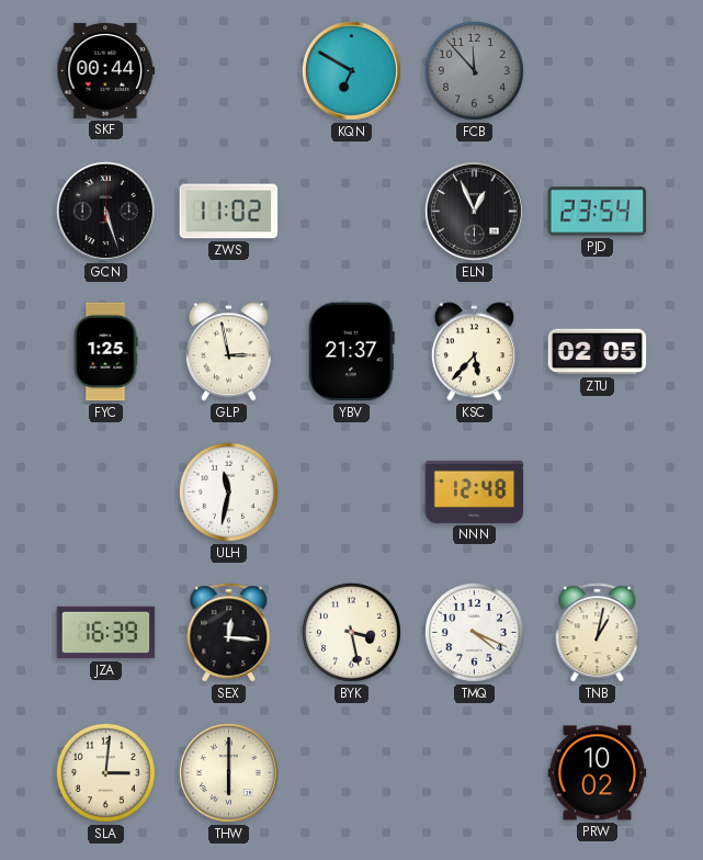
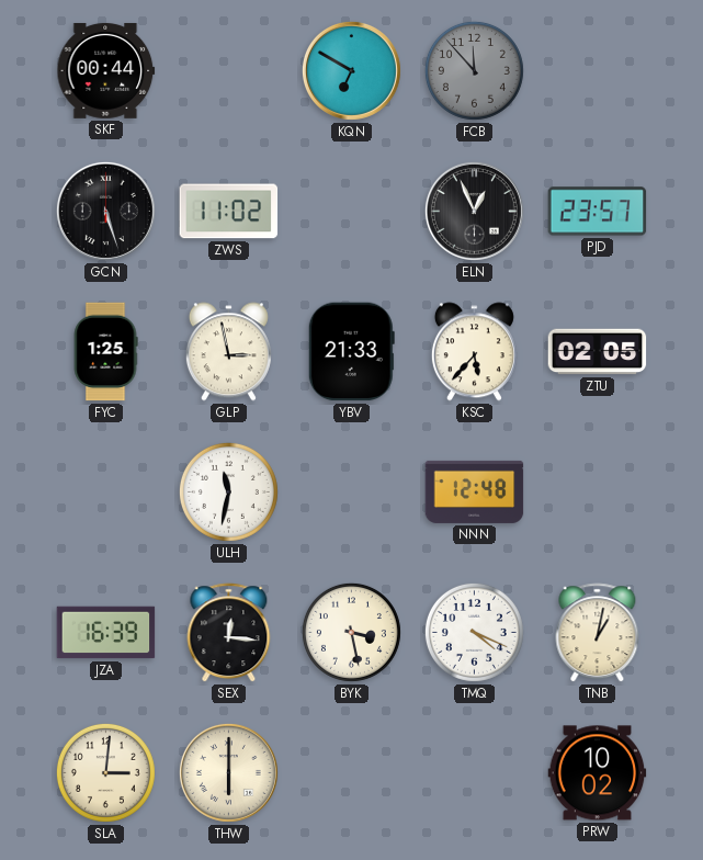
PJD: 23:54 -> 23:57 (598, 212)
YBV: 21:37 -> 21:33 (351, 352)
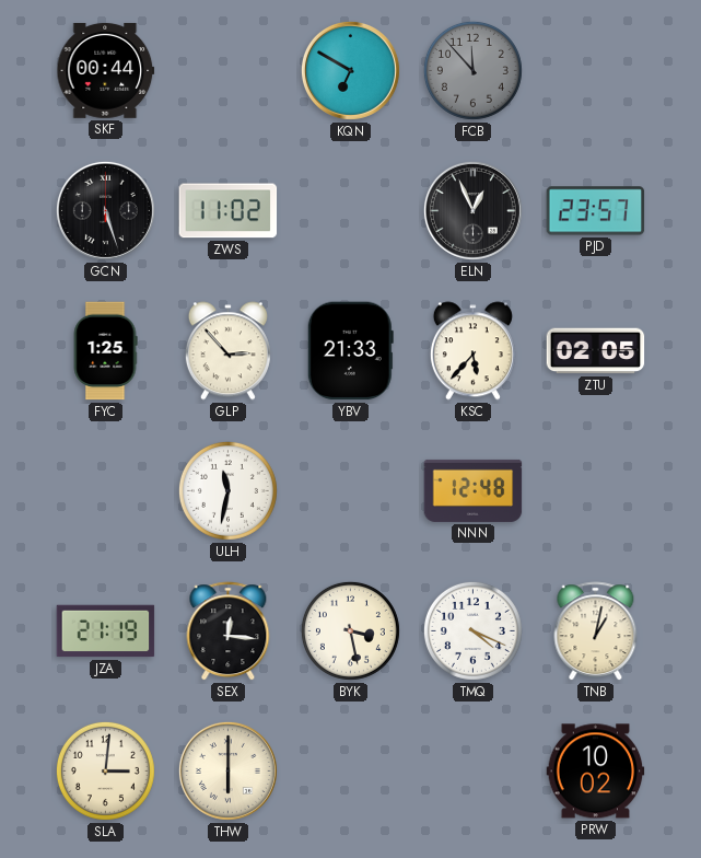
GLP: 2:58 -> 2:53 (227, 351)
JZA: 16:39 -> 21:19 (106, 631)
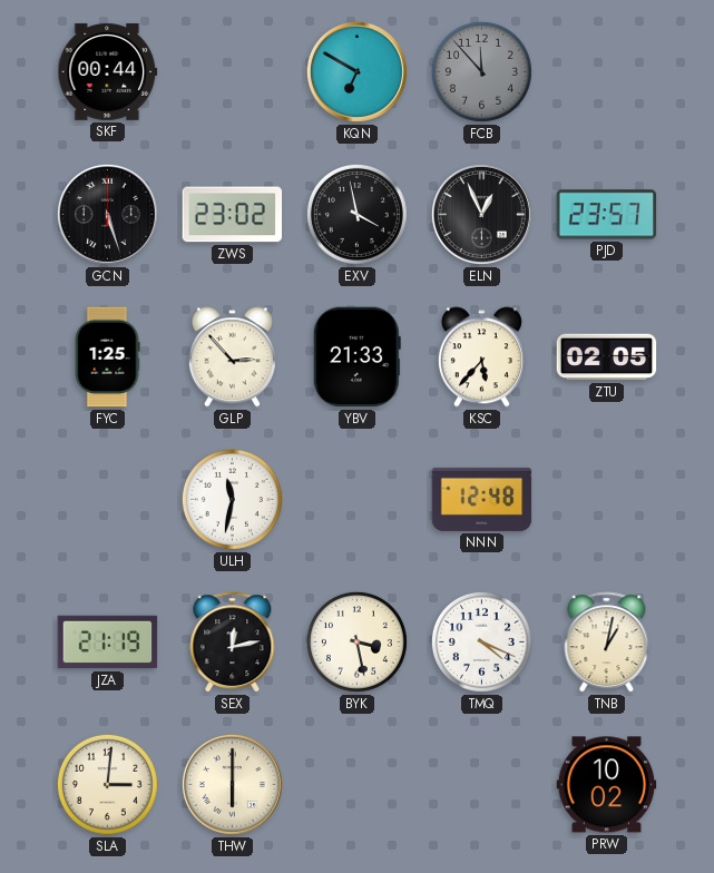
ZWS: 11:02 -> 23:02 (233, 215)
EXV: none -> 3:58 (356, 214)
SEX: 12:16 -> 12:13 (233, 643)
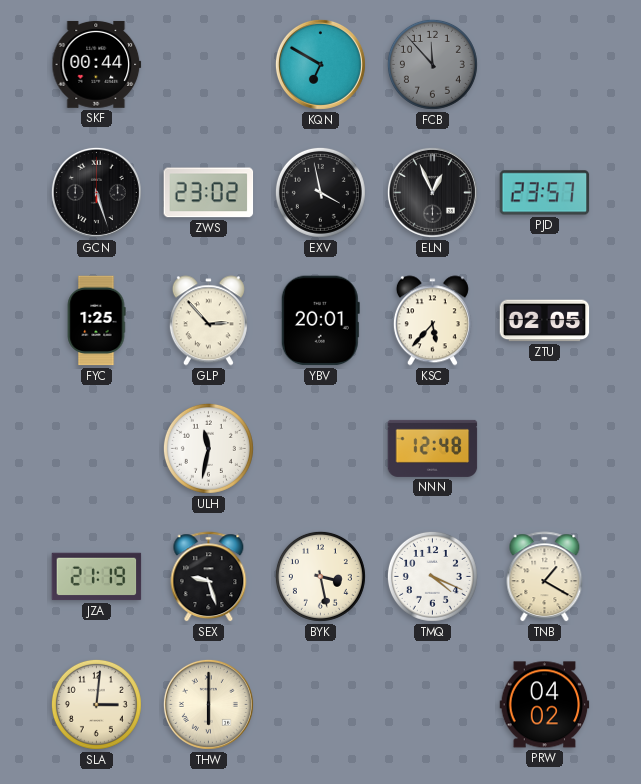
YBV: 21:33 -> 20:01 (320, 321)
SEX: 12:13 -> 9:27 (209, 577)
TNB: 1:02 -> 1:20 (545, 577)
PRW: 10:02 -> 04:02 (545, 705)
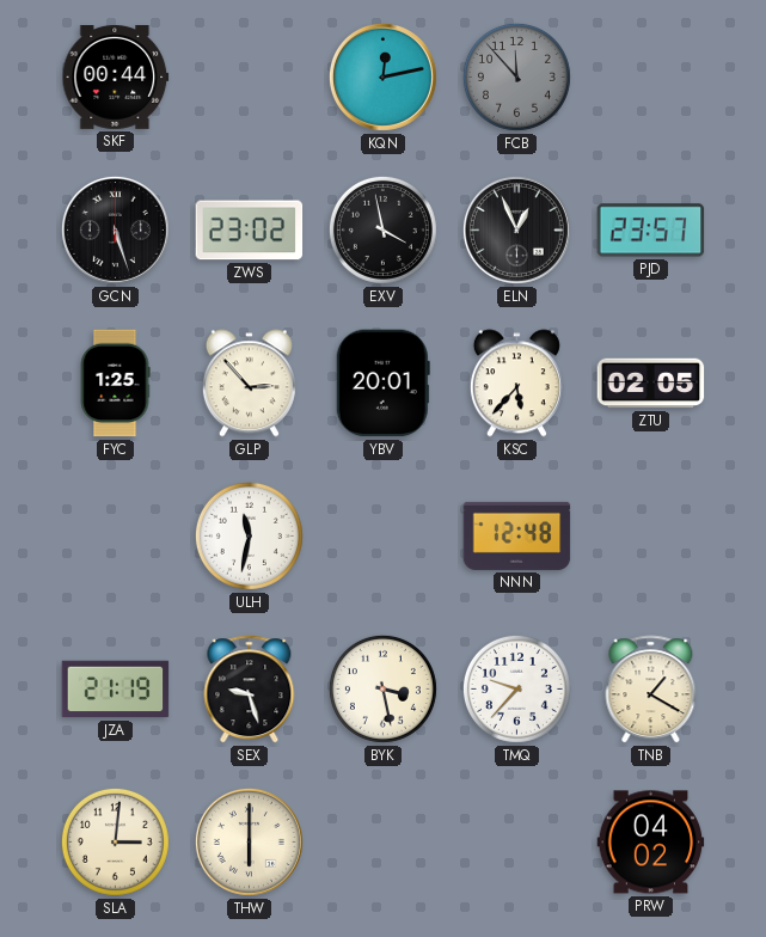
KQN: 6:50 -> 12:13 (382, 76)
TMQ: 4:19 -> 9:37 (516, 688)
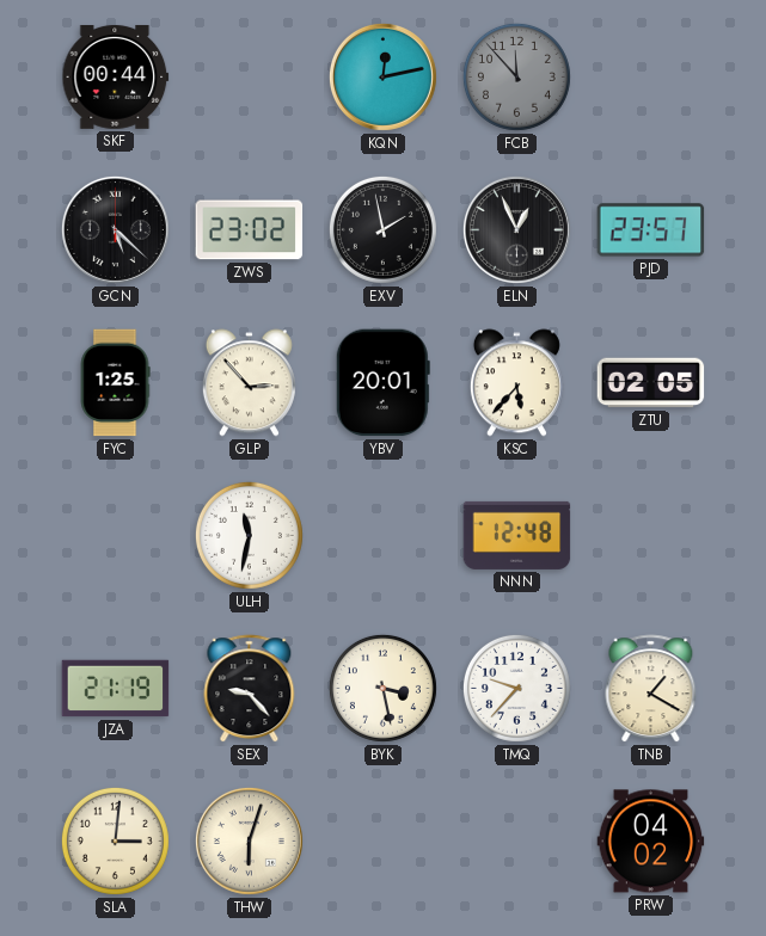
GCN: 5:27 -> 5:22 (115, 229)
EXV: 3:58 -> 1:58 (382, 229)
SEX: 9:27 -> 9:23 (250, 689)
THW: 6:00 -> 6:03 (249, 840)
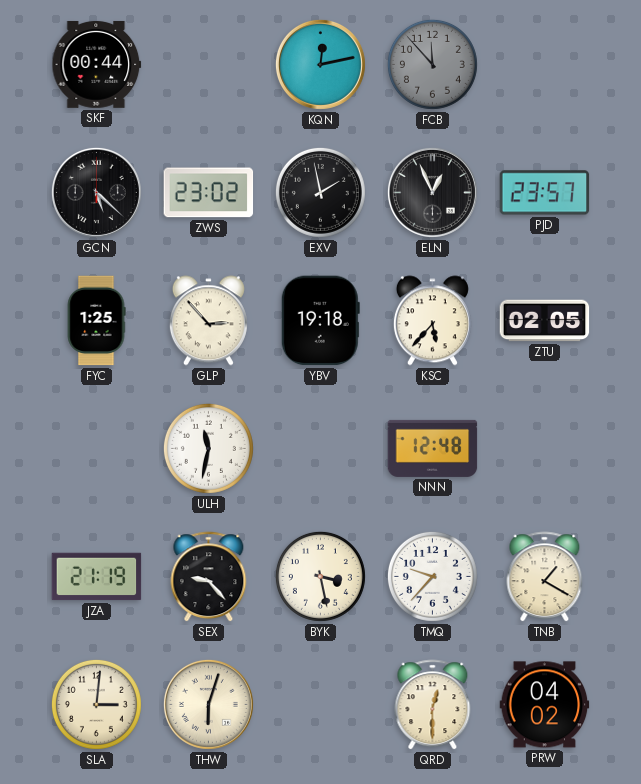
YBV: 20:01 -> 19:18 (320, 321)
QRD: none -> 12:30 (433, 705)
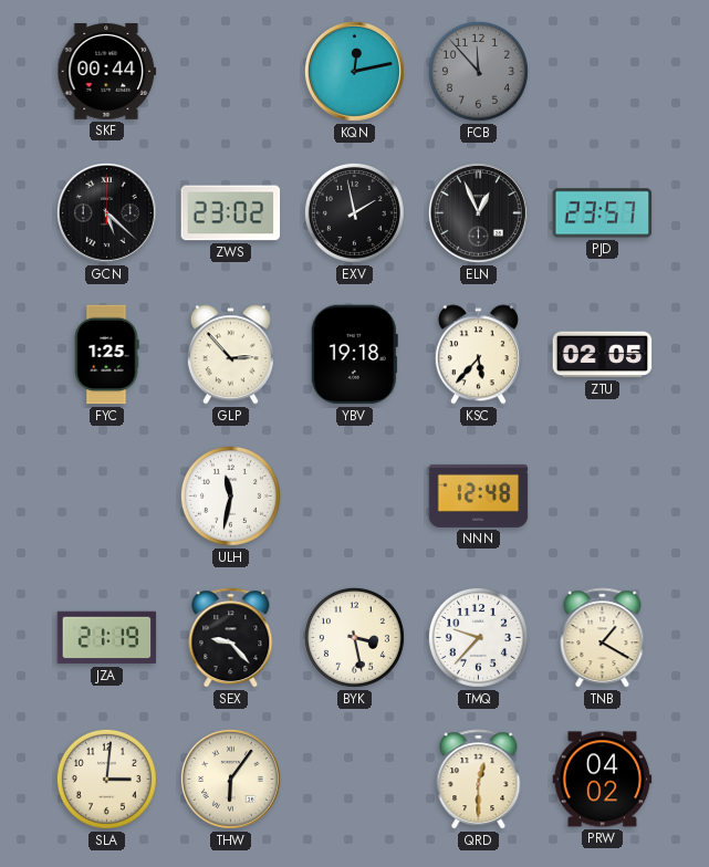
THW: 6:03 -> 6:06 (230, 779)
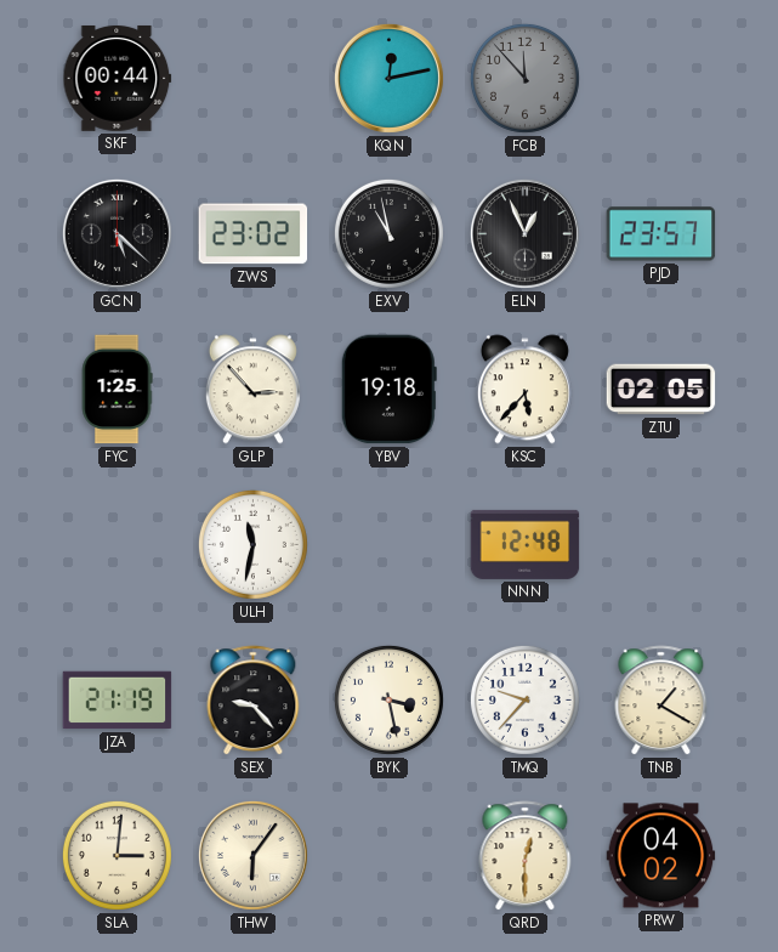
EXV: 1:58 -> 10:58 (388, 233)
